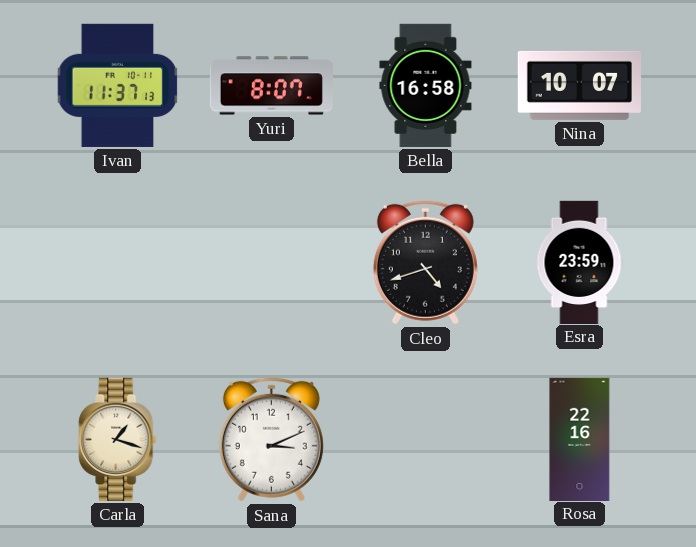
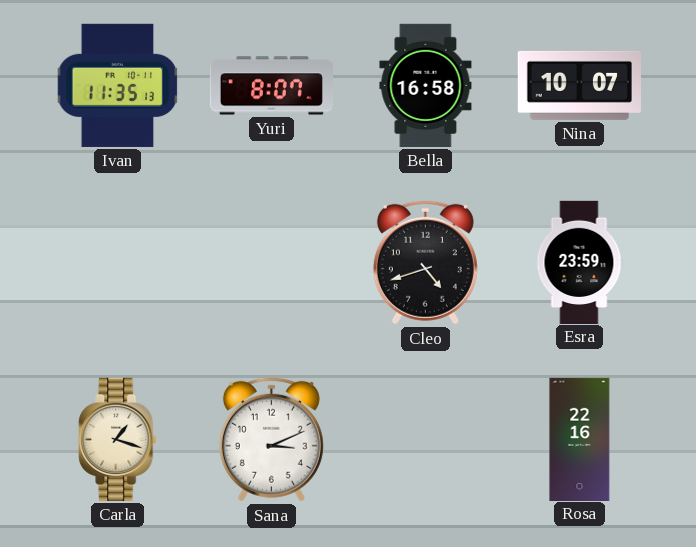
Ivan: 11:37 -> 11:35 (118, 85)
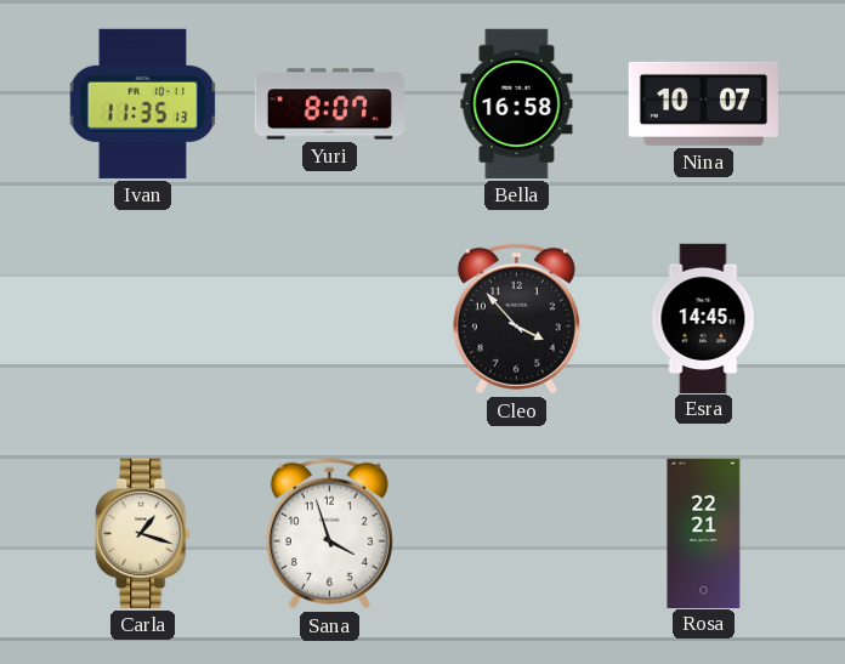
Cleo: 4:42 -> 3:53 (516, 318)
Esra: 23:59 -> 14:45 (703, 318)
Sana: 3:11 -> 3:57 (329, 533)
Rosa: 22:16 -> 22:21 (704, 533)
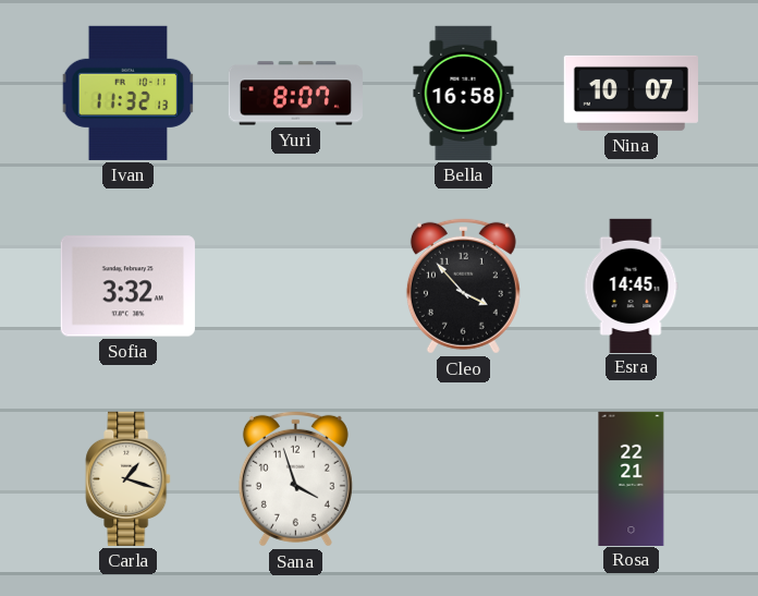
Ivan: 11:35 -> 11:32 (129, 93)
Sofia: none -> 3:32 (127, 287)
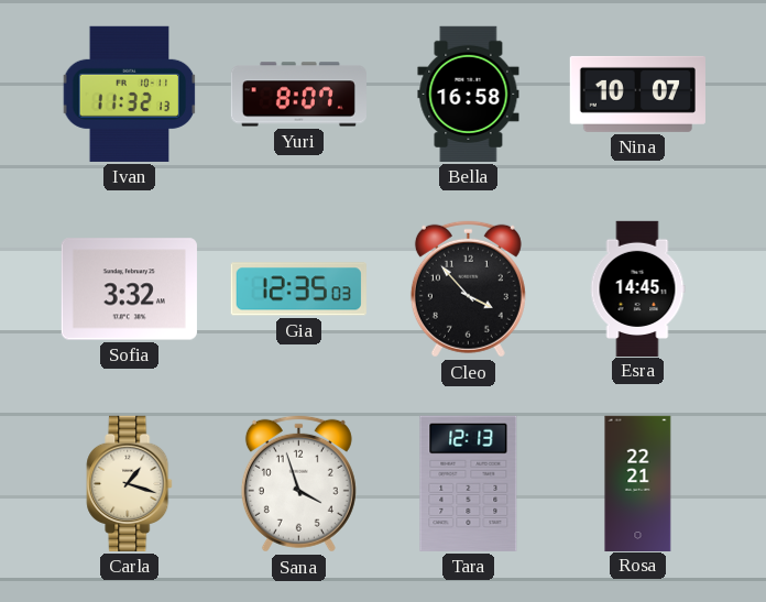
Gia: none -> 12:35 (298, 289)
Tara: none -> 12:13 (469, 483)
